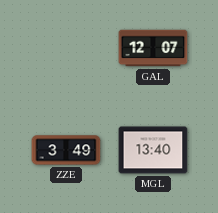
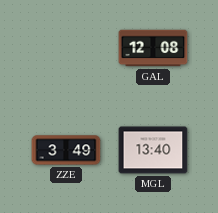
GAL: 12:07 -> 12:08 (153, 48)
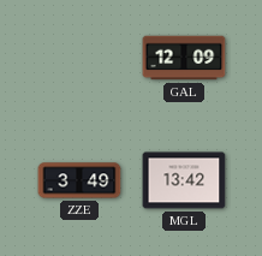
GAL: 12:08 -> 12:09 (184, 58)
MGL: 13:40 -> 13:42 (184, 180)
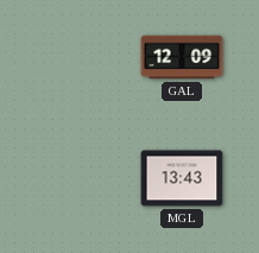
ZZE: 3:49 -> none (79, 180)
MGL: 13:42 -> 13:43 (182, 178)
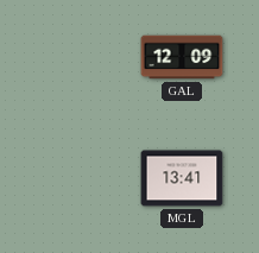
MGL: 13:43 -> 13:41 (182, 178)
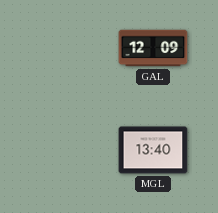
MGL: 13:41 -> 13:40 (153, 150)
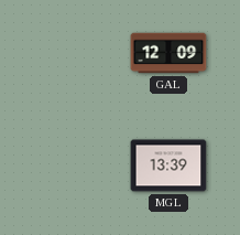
MGL: 13:40 -> 13:39 (168, 165)
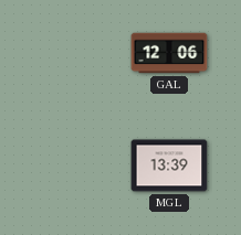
GAL: 12:09 -> 12:06 (169, 53)
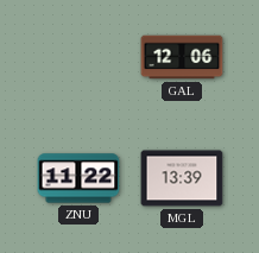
ZNU: none -> 11:22 (78, 178)
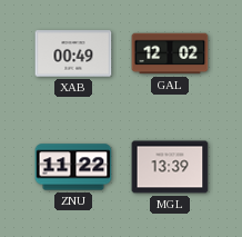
XAB: none -> 00:49 (73, 53)
GAL: 12:06 -> 12:02 (170, 53)
